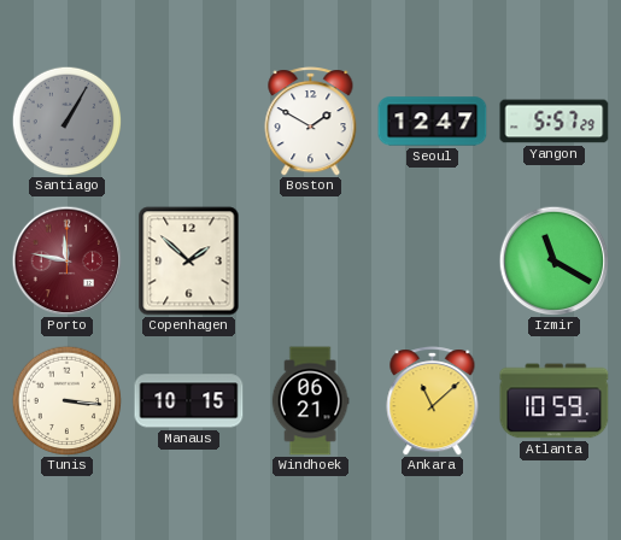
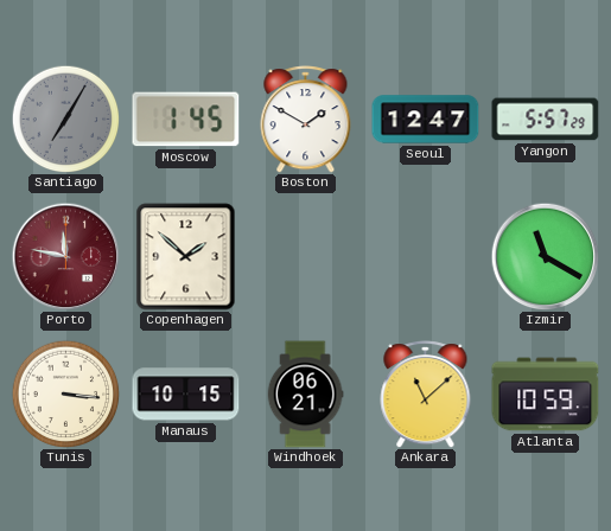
Santiago: 1:05 -> 7:05 (65, 119)
Moscow: none -> 1:45 (186, 120)
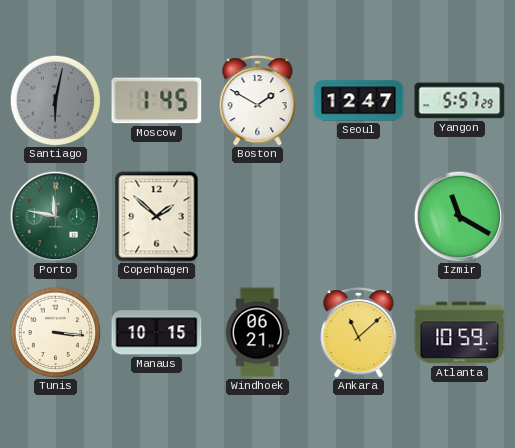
Santiago: 7:05 -> 6:02 (55, 100)
Porto dial: burgundy -> green (55, 216)
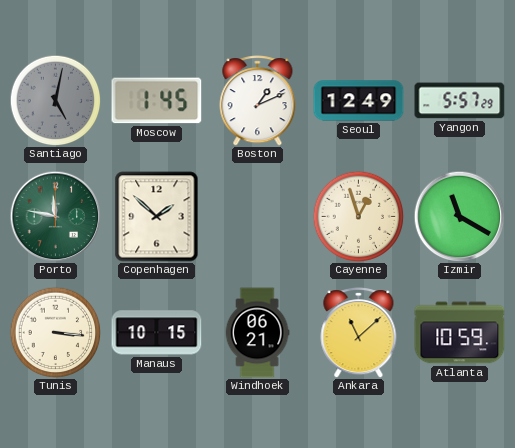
Santiago: 6:02 -> 5:02 (55, 100)
Boston: 1:50 -> 1:11 (258, 101)
Seoul: 12:47 -> 12:49 (359, 101)
Cayenne: none -> 12:57 (358, 216)
